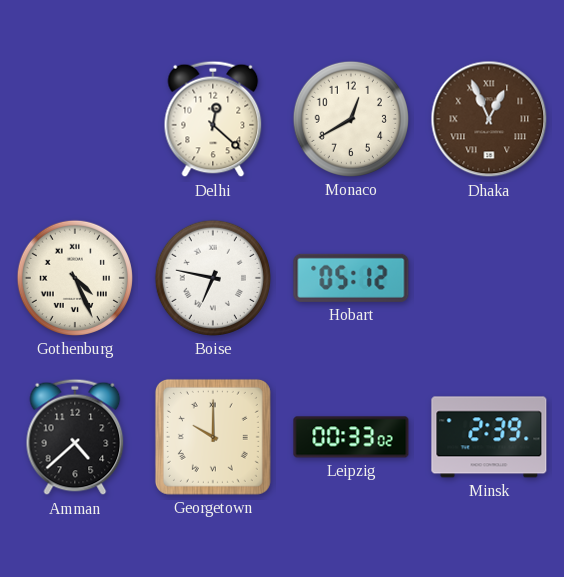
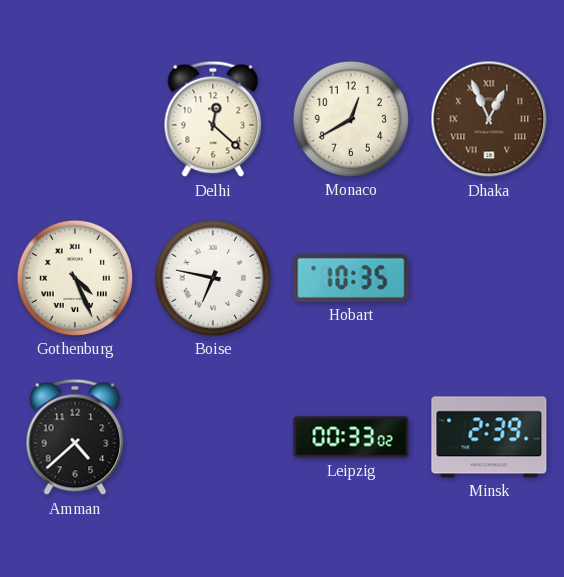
Hobart: 05:12 -> 10:35 (351, 278)
Georgetown: 10:00 -> none (213, 437)
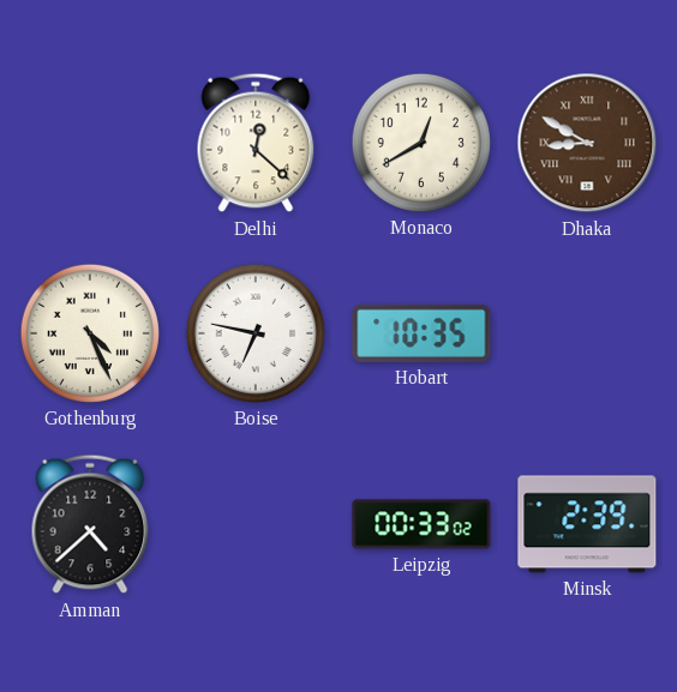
Dhaka: 12:56 -> 8:50 (587, 143)
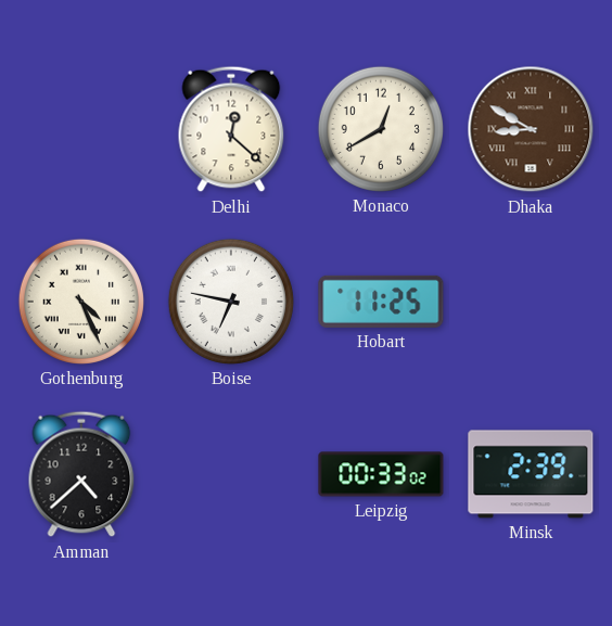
Hobart: 10:35 -> 11:25 (381, 302)
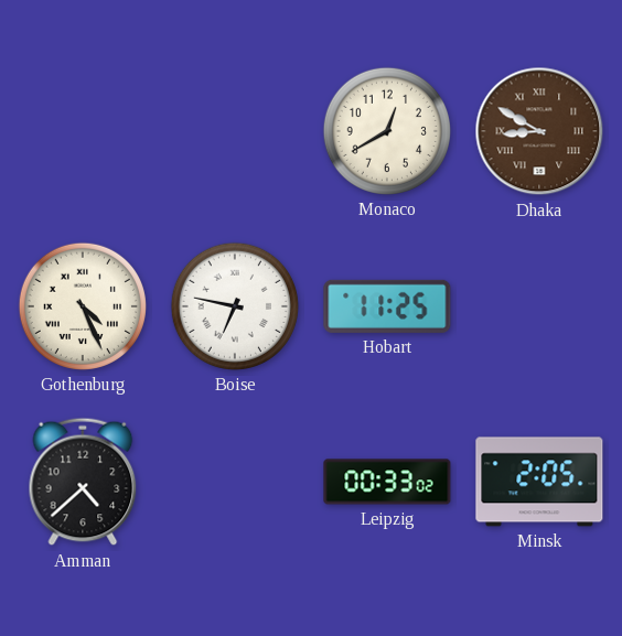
Delhi: 12:22 -> none (231, 129)
Minsk: 2:39 -> 2:05 (539, 482)
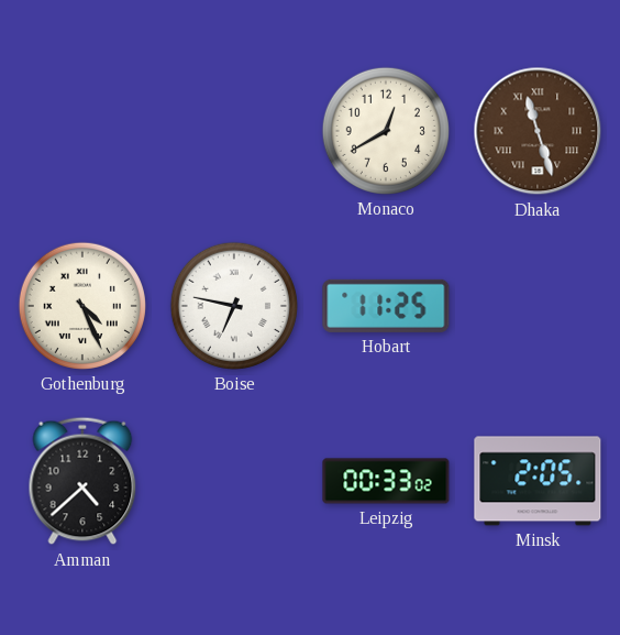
Dhaka: 8:50 -> 11:27 (538, 131)
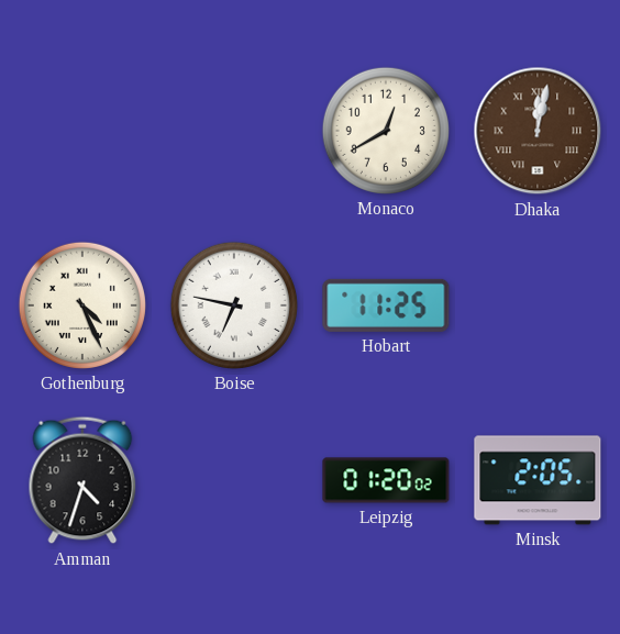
Dhaka: 11:27 -> 12:02 (538, 131)
Amman: 4:38 -> 4:33 (82, 480)
Leipzig: 00:33 -> 01:20 (386, 480)
